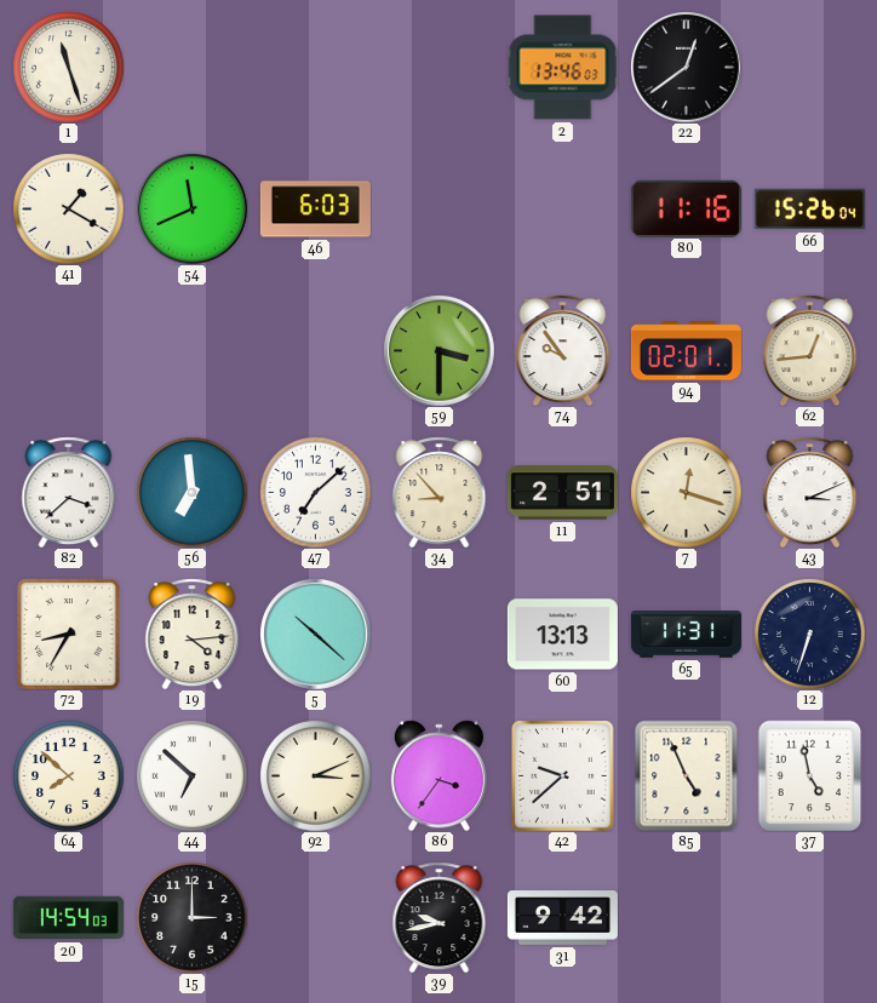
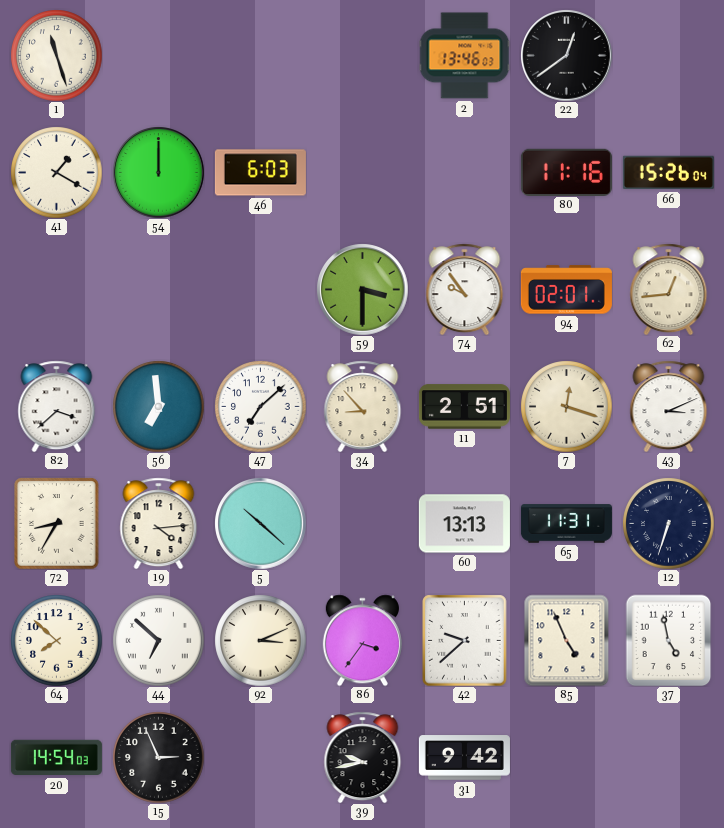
54: 11:41 -> 12:00 (158, 172)
15: 3:00 -> 2:56 (158, 757)
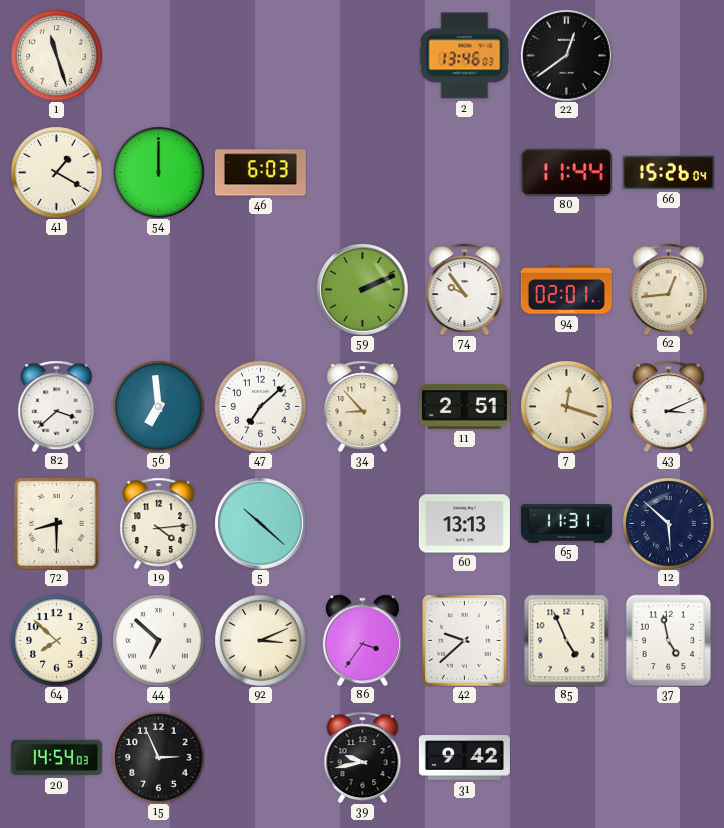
80: 11:16 -> 11:44 (566, 172)
59: 3:30 -> 2:11 (362, 289)
72: 8:35 -> 8:30 (57, 523)
12: 6:33 -> 5:52 (668, 523)
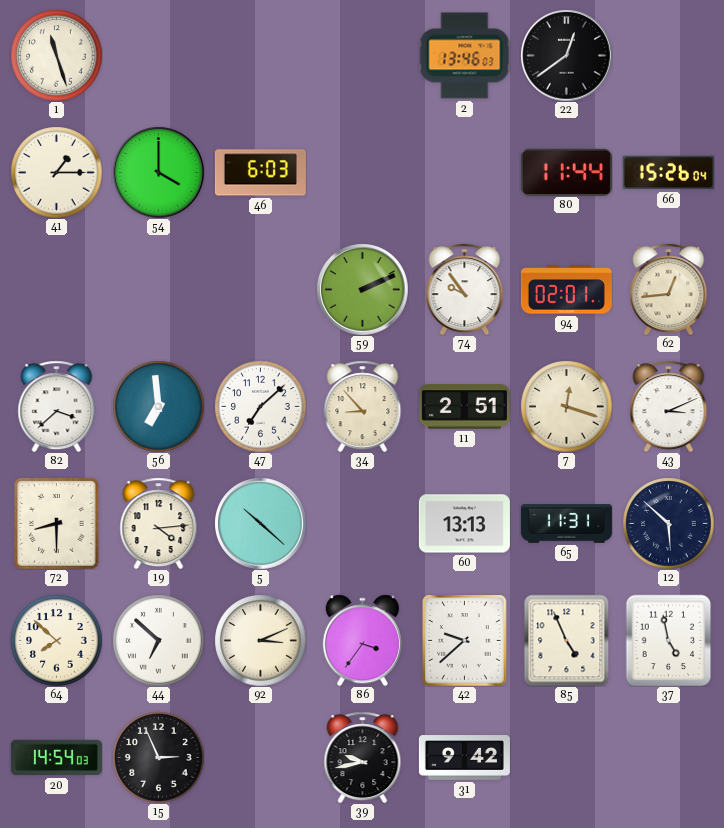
41: 1:20 -> 1:15 (56, 172)
54: 12:00 -> 4:00 (158, 172)
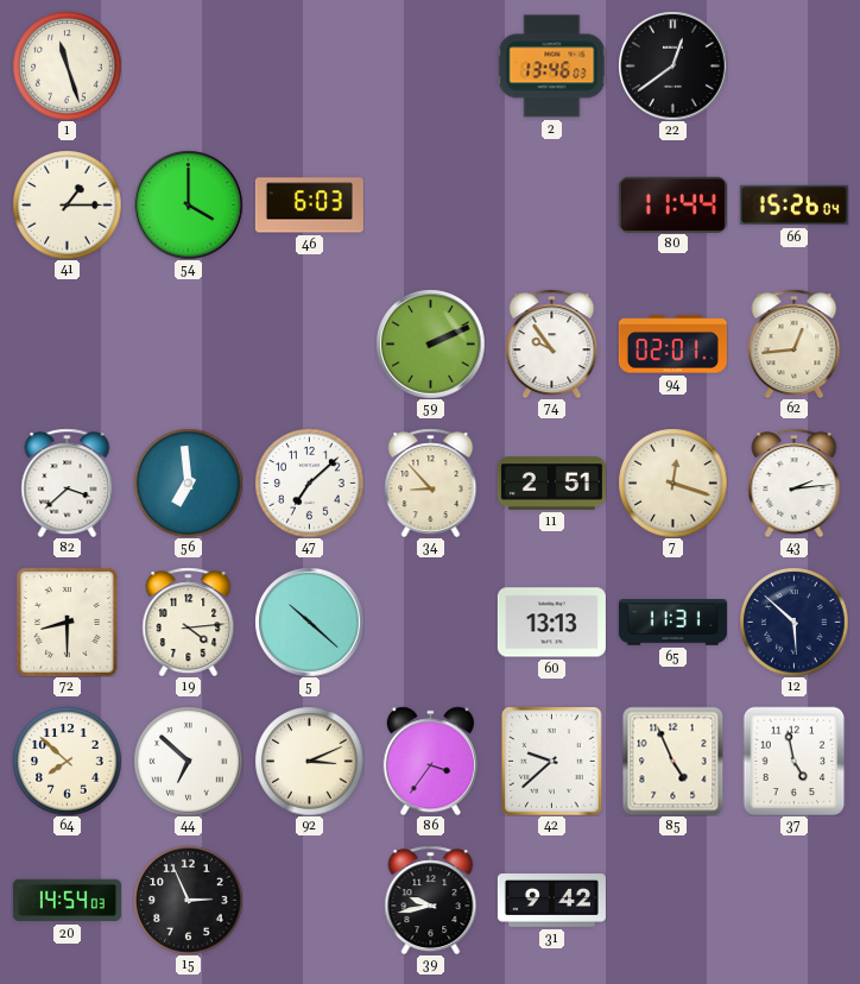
43: 3:11 -> 2:14 (795, 482)
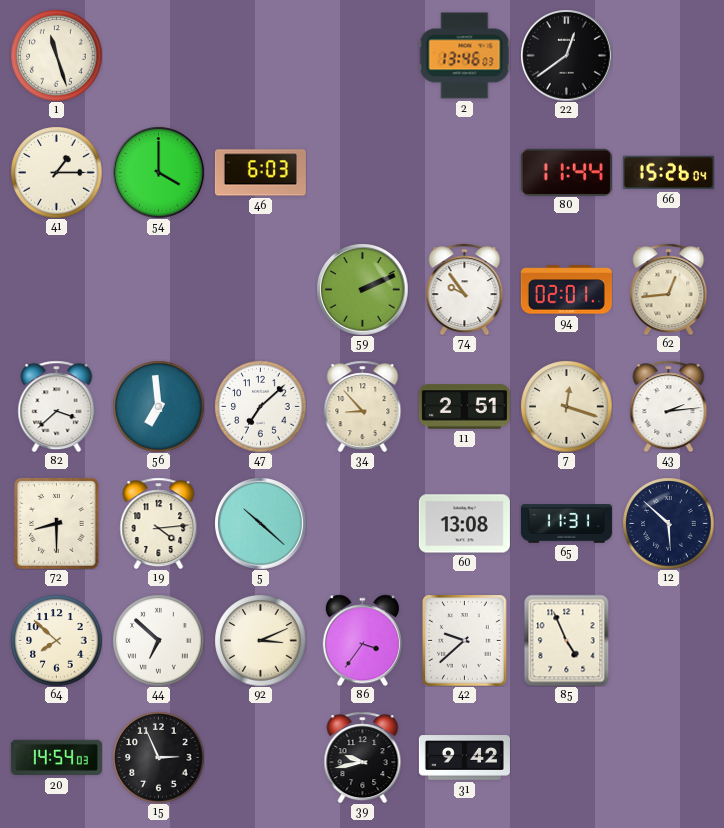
60: 13:13 -> 13:08 (464, 524)
37: 4:58 -> none (795, 761)
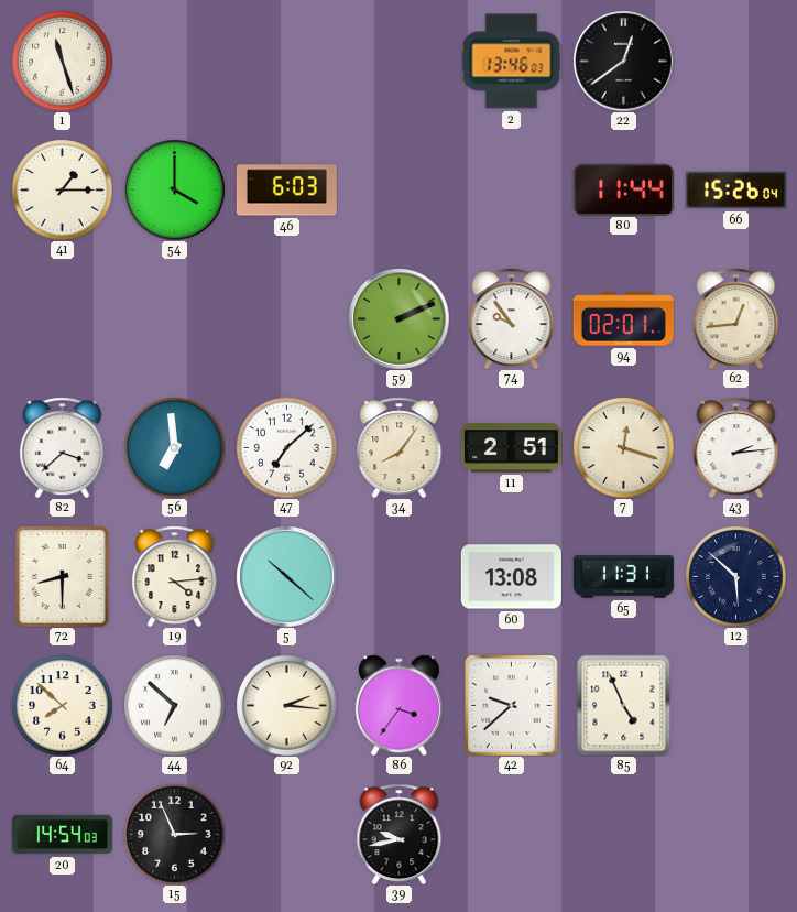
34: 8:53 -> 8:06 (400, 447)
92: 3:11 -> 2:16 (286, 705)
31: 9:42 -> none (464, 758)
